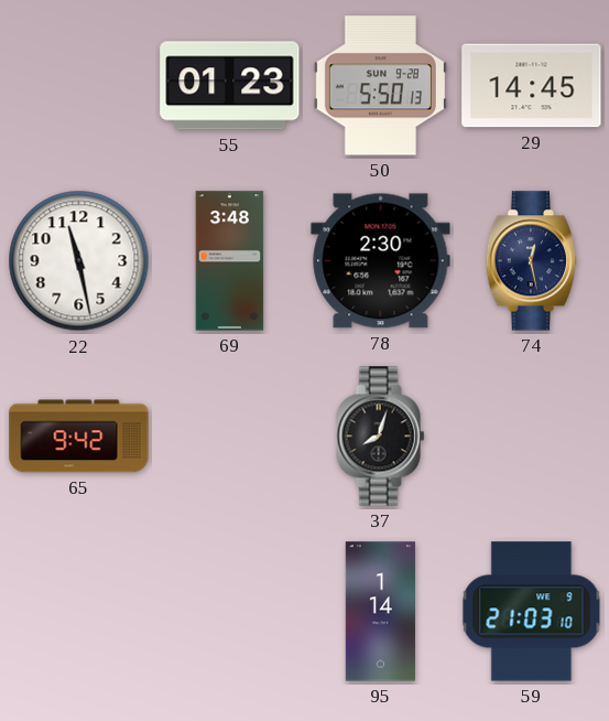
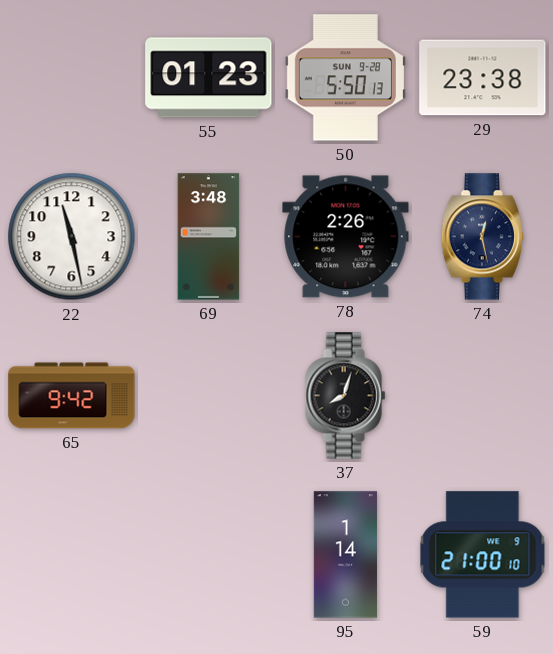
29: 14:45 -> 23:38 (483, 78)
78: 2:30 -> 2:26 (346, 237)
59: 21:03 -> 21:00 (483, 555)
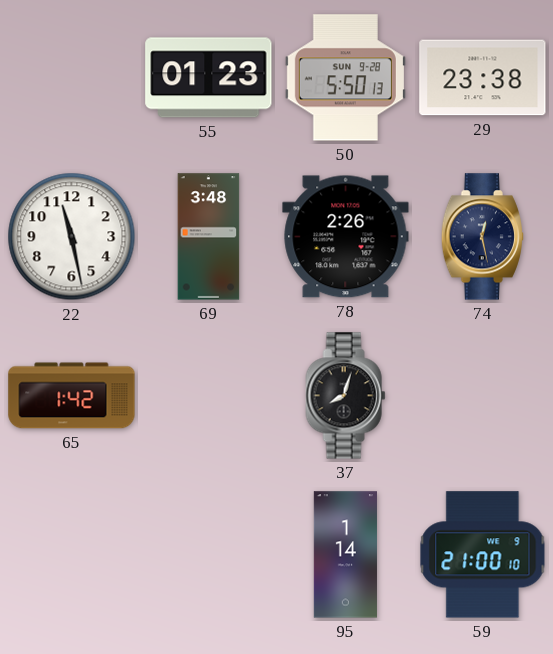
65: 9:42 -> 1:42 (72, 396)
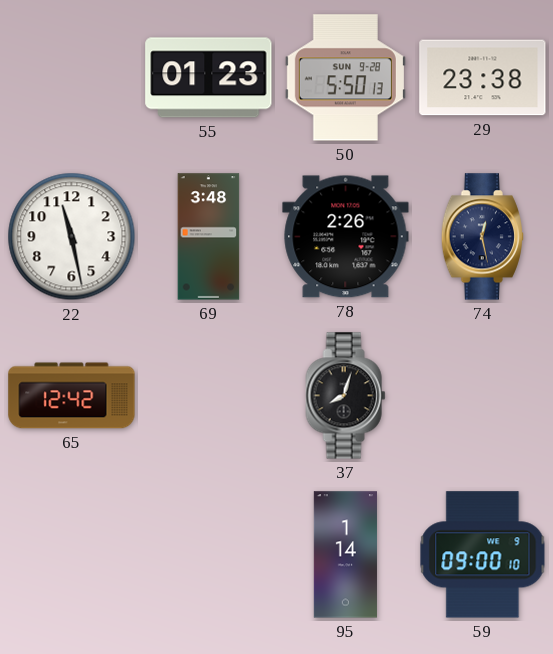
65: 1:42 -> 12:42 (72, 396)
59: 21:00 -> 09:00 (483, 555)
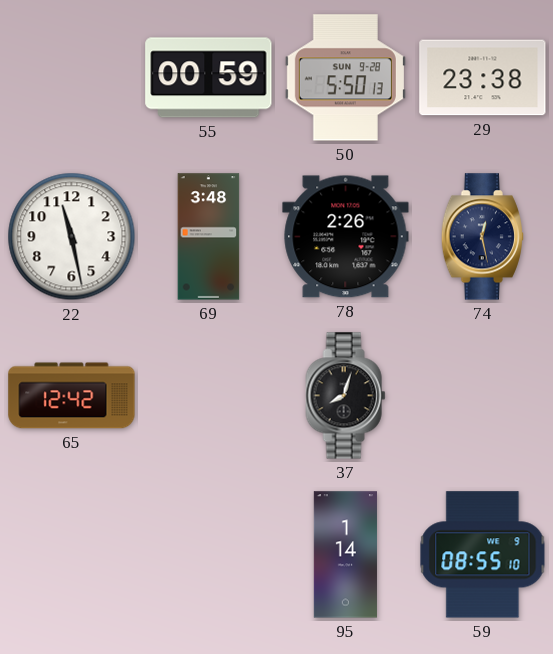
55: 01:23 -> 00:59 (209, 78)
59: 09:00 -> 08:55 (483, 555)
